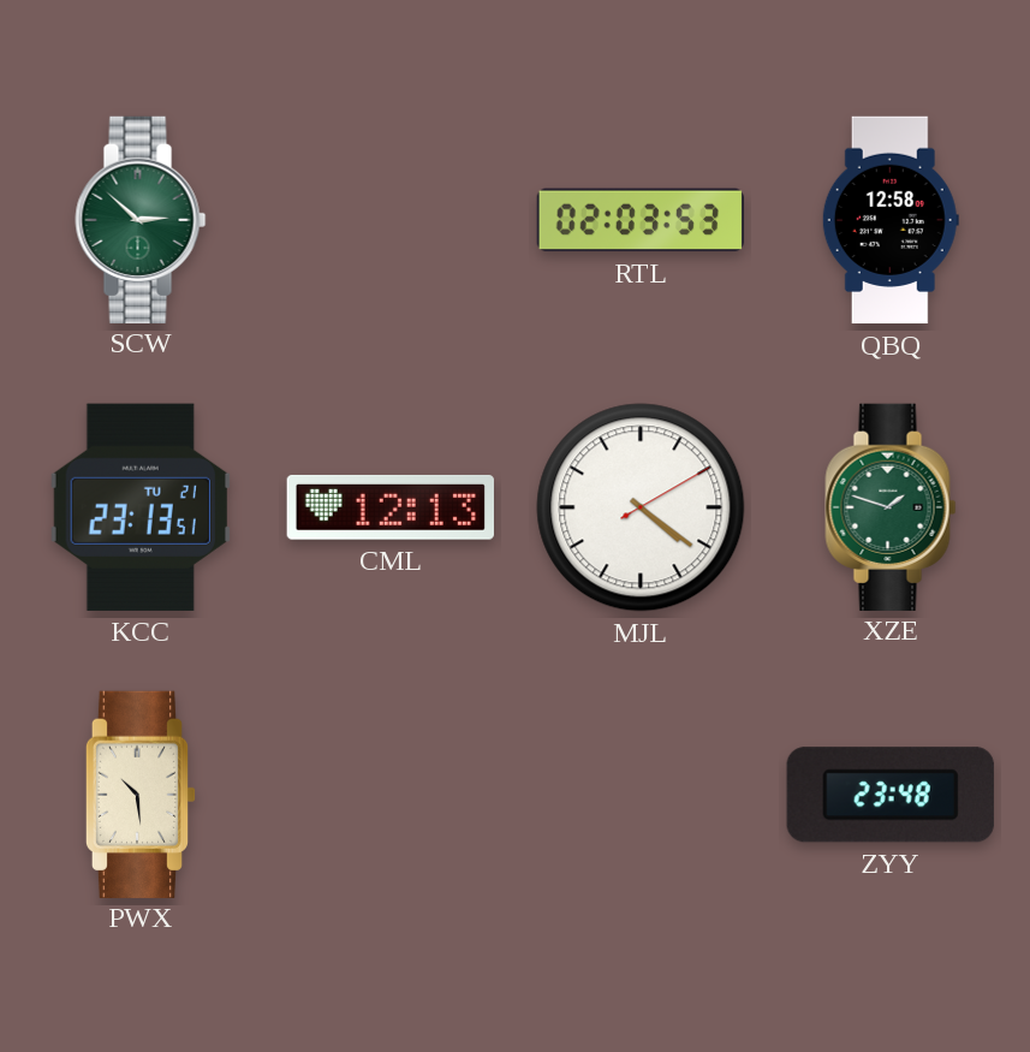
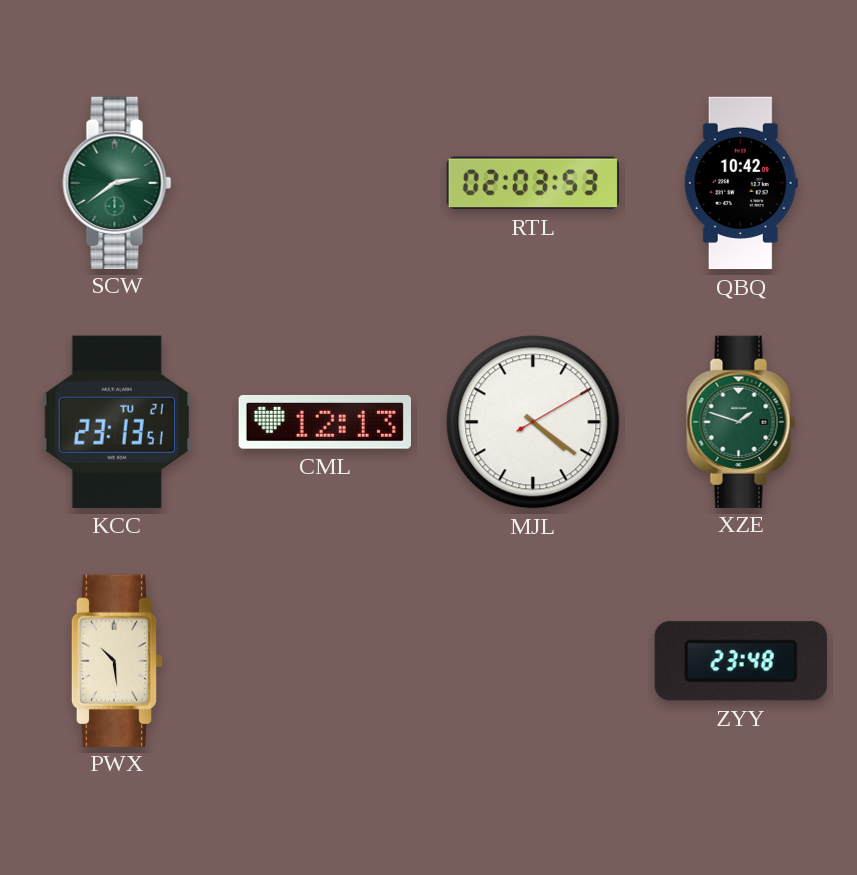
SCW: 2:52 -> 2:39 (117, 182)
QBQ: 12:58 -> 10:42 (741, 183)
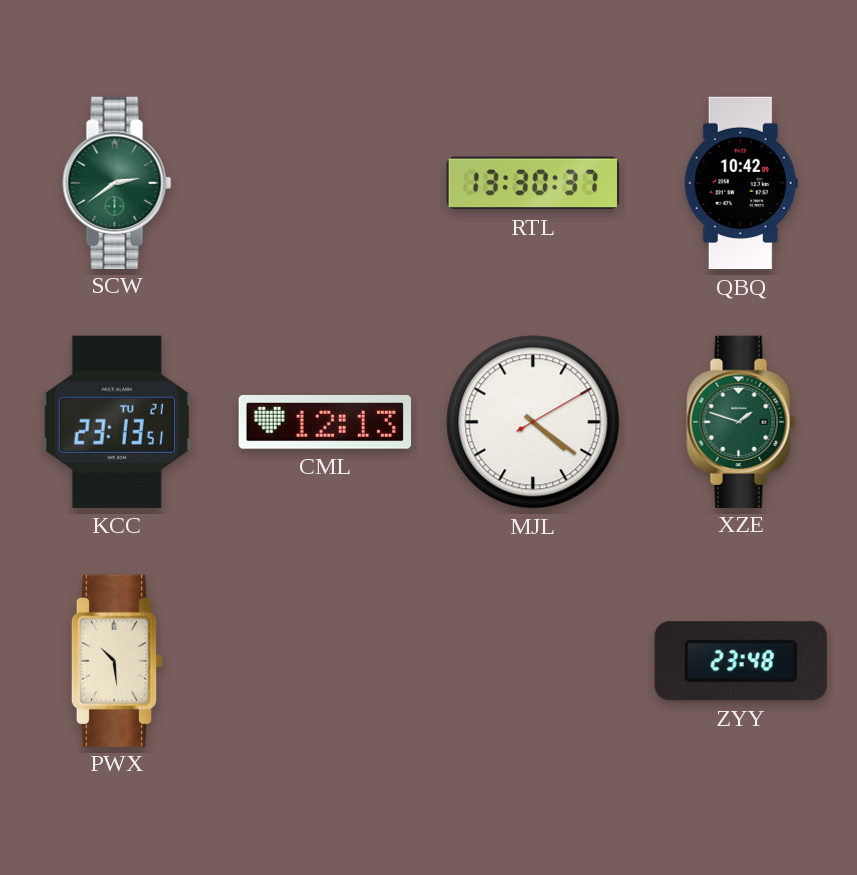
RTL: 02:03 -> 13:30 (533, 183)
